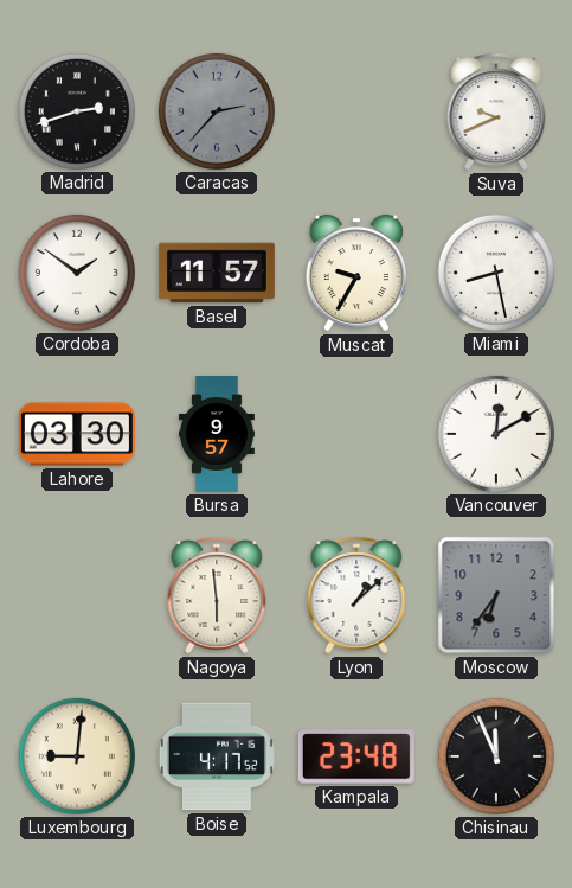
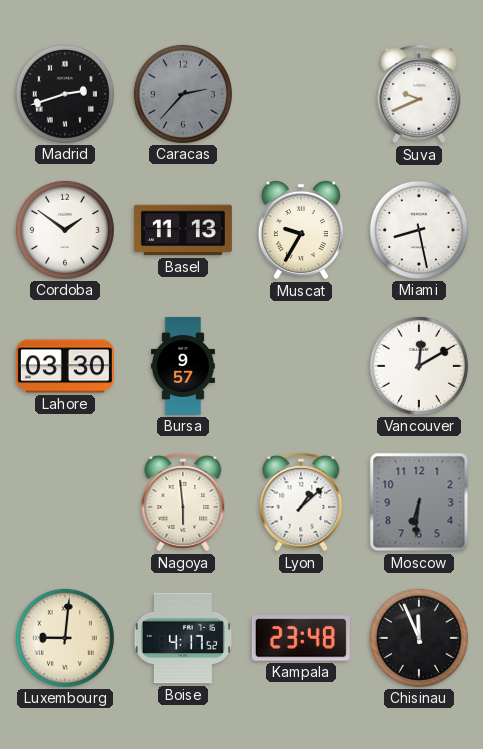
Basel: 11:57 -> 11:13 (183, 230)
Moscow: 6:36 -> 6:31 (419, 502)
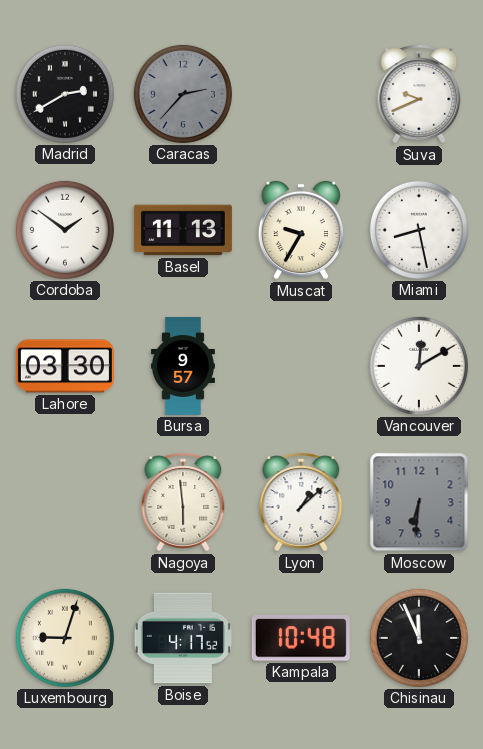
Madrid: 2:42 -> 2:40 (65, 94)
Luxembourg: 9:01 -> 9:03 (65, 638)
Kampala: 23:48 -> 10:48 (301, 638)
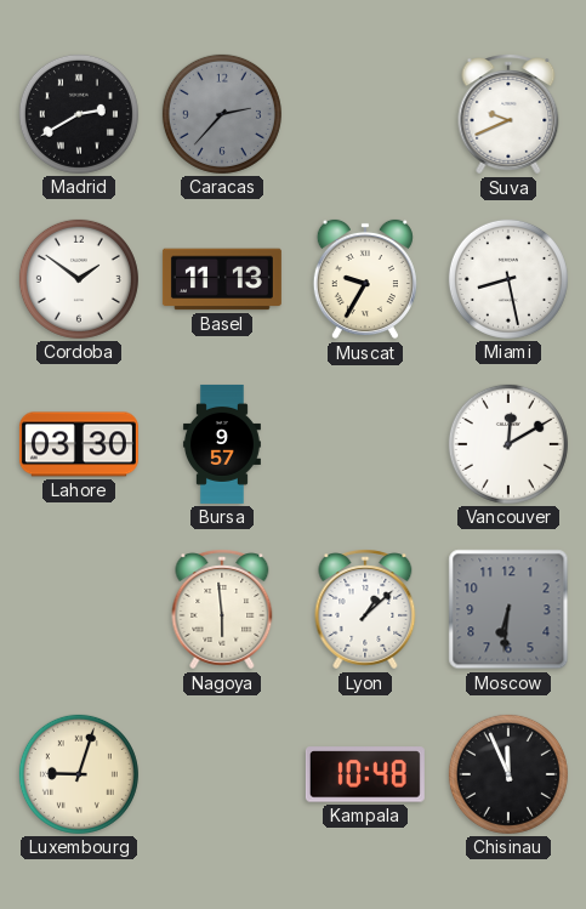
Boise: 4:17 -> none (183, 638)
